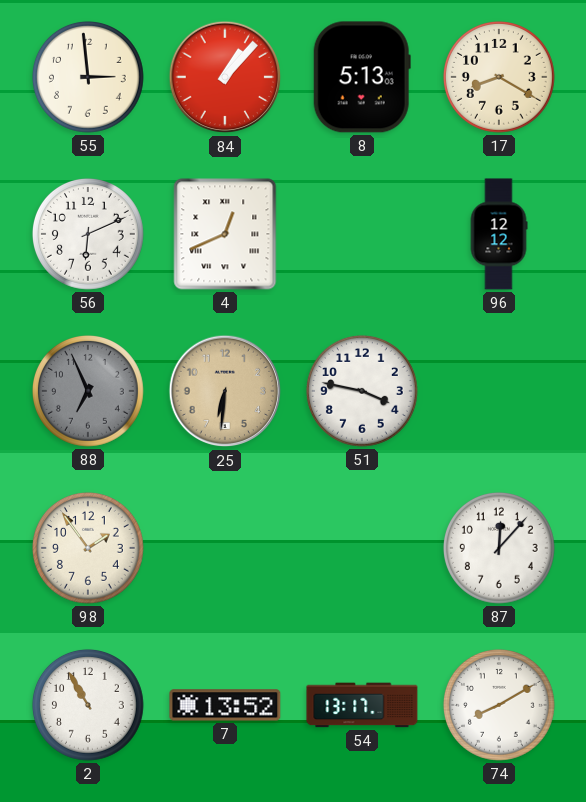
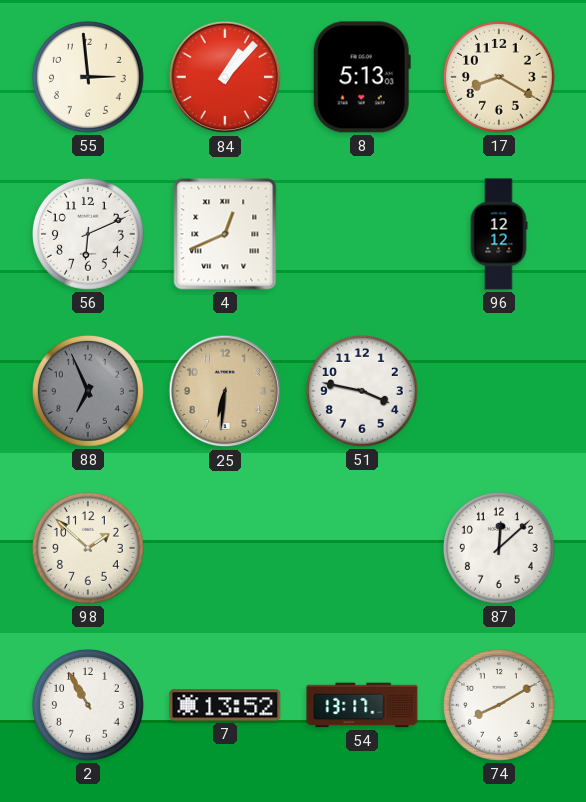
98: 1:54 -> 1:52 (88, 548)
87: 12:07 -> 12:08 (499, 548)
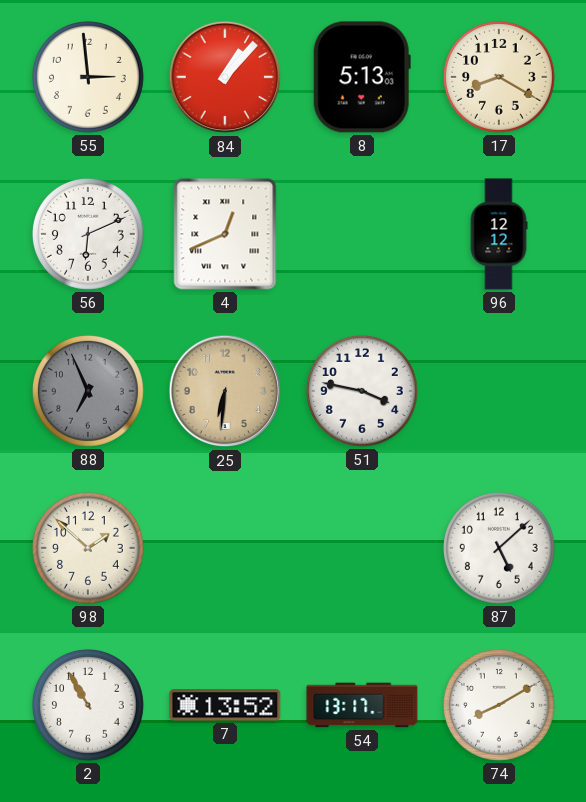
87: 12:08 -> 5:08 (499, 548)
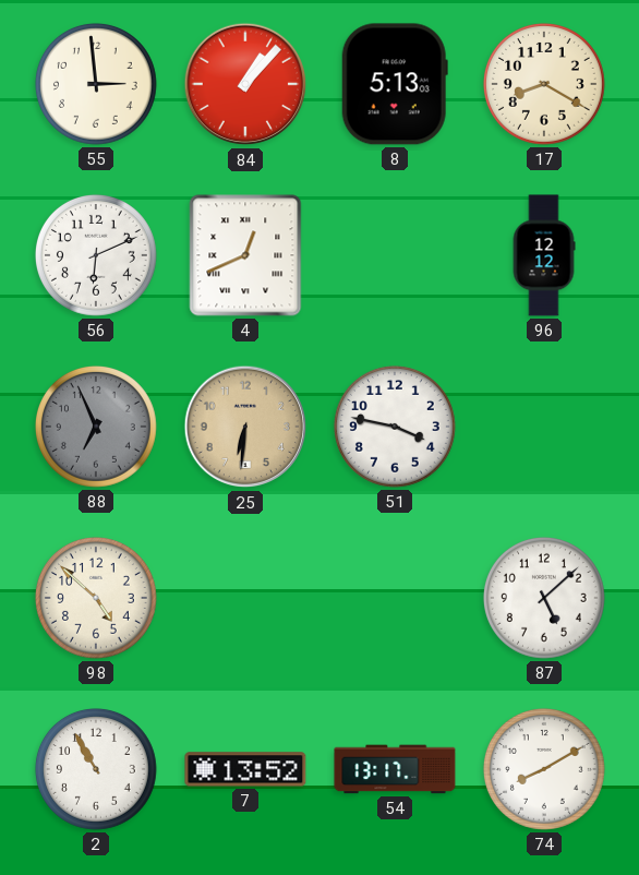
98: 1:52 -> 4:52 (96, 598)
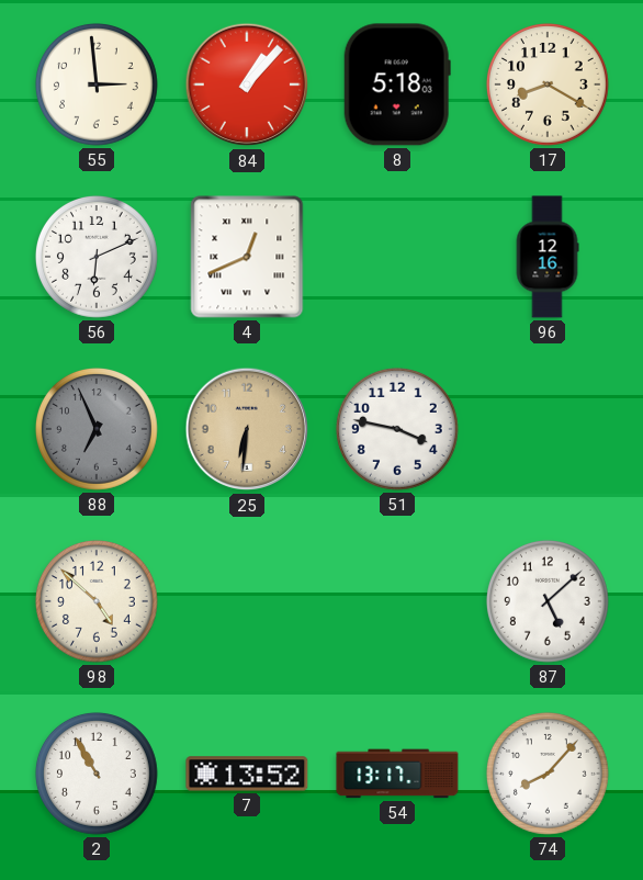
8: 5:13 -> 5:18 (397, 84)
96: 12:12 -> 12:16 (548, 257)
74: 8:10 -> 8:07 (548, 774)
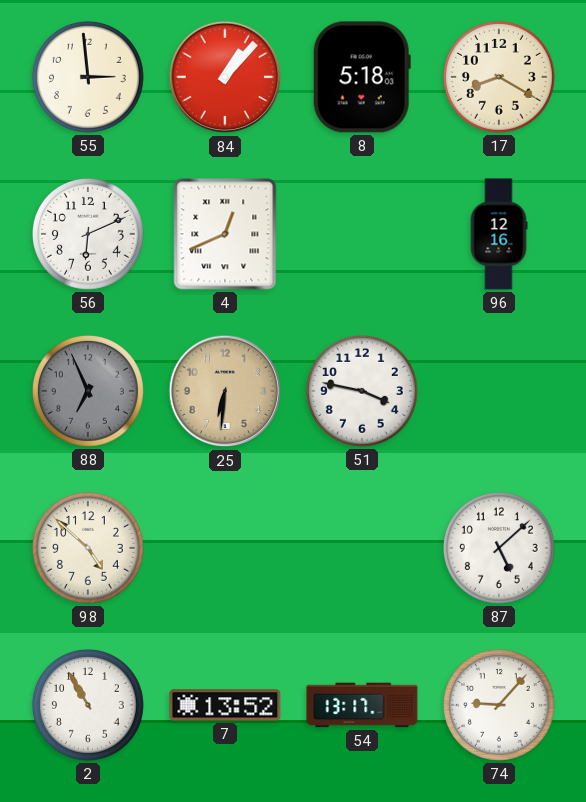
74: 8:07 -> 9:07 (499, 705)
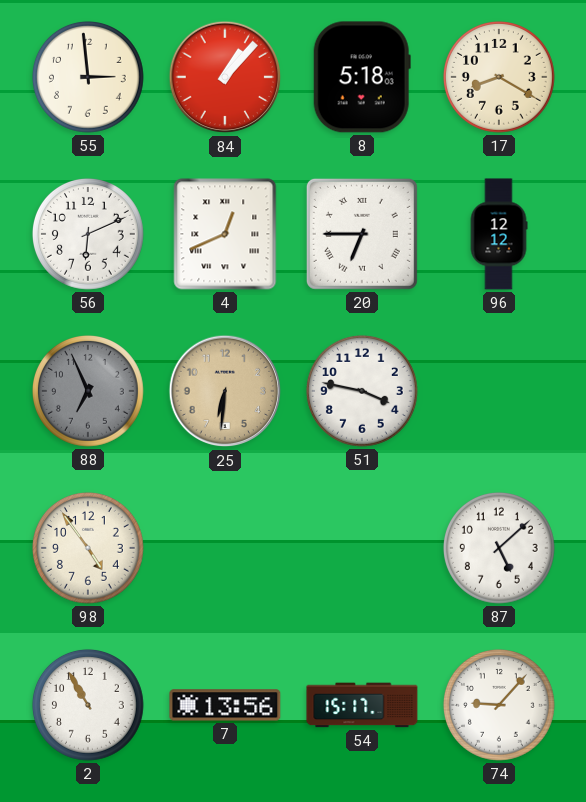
20: none -> 6:45 (362, 234)
96: 12:16 -> 12:12 (499, 234)
98: 4:52 -> 4:54 (88, 548)
7: 13:52 -> 13:56 (225, 705)
54: 13:17 -> 15:17 (362, 705)
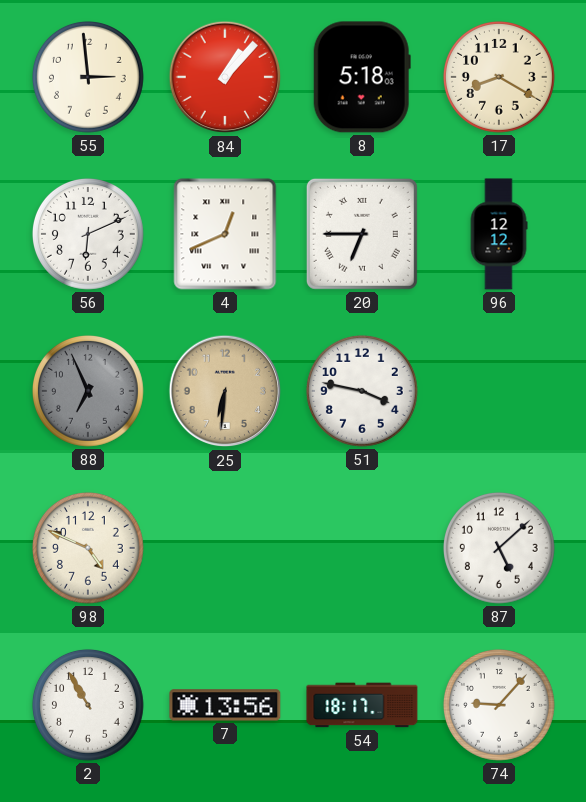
98: 4:54 -> 4:49 (88, 548)
54: 15:17 -> 18:17 (362, 705)
